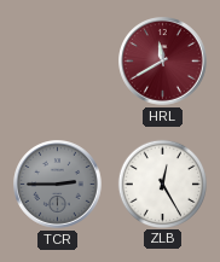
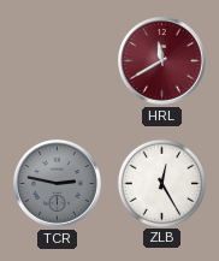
TCR: 2:45 -> 2:47 (58, 184)
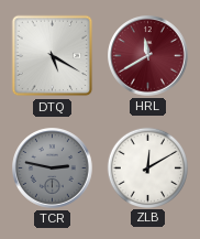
DTQ: none -> 5:20 (53, 56)
ZLB: 12:25 -> 12:10 (147, 167)
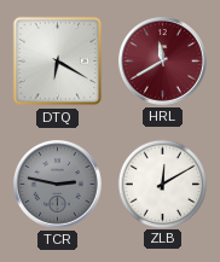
DTQ: 5:20 -> 6:20 (58, 62)
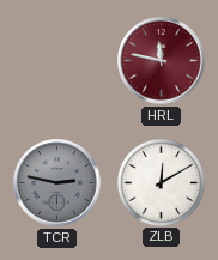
DTQ: 6:20 -> none (58, 62)
HRL: 11:40 -> 11:47 (162, 61)
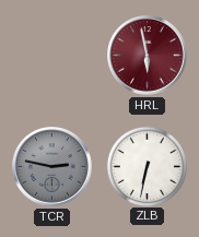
HRL: 11:47 -> 5:58 (148, 56)
ZLB: 12:10 -> 6:32 (147, 166)
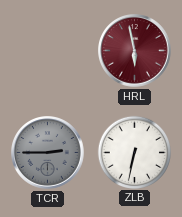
TCR: 2:47 -> 2:45 (48, 153)
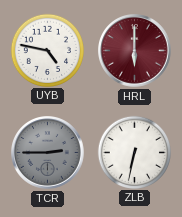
UYB: none -> 4:47 (47, 50)
HRL: 5:58 -> 6:00 (135, 51)
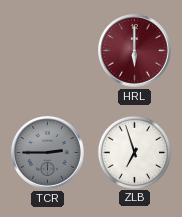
UYB: 4:47 -> none (47, 50)
ZLB: 6:32 -> 6:57 (134, 152)
